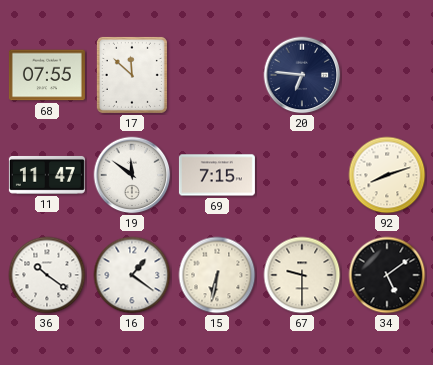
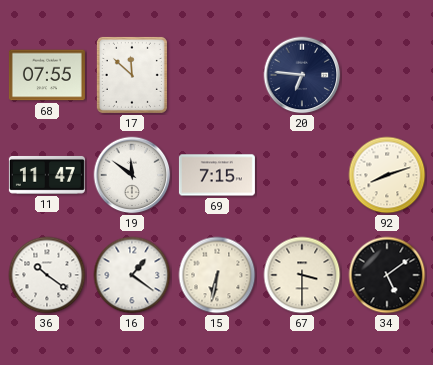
67: 9:30 -> 3:30 (302, 275)
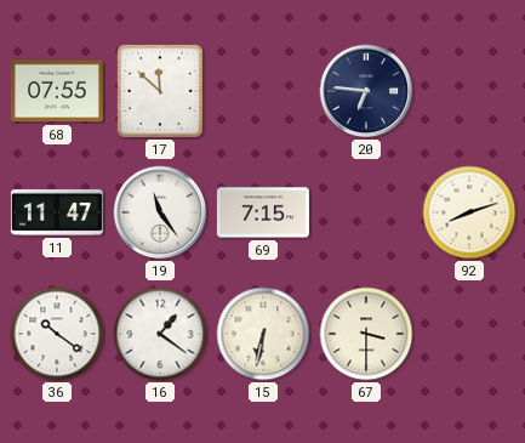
19: 11:51 -> 11:24 (160, 212)
34: 5:09 -> none (387, 275)
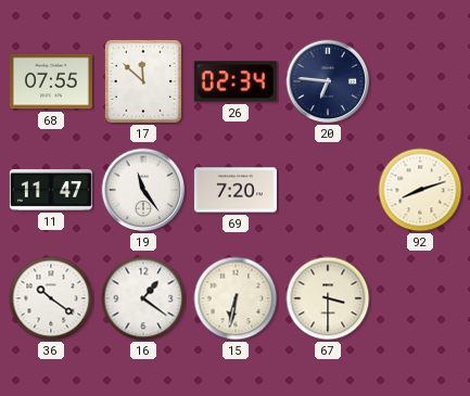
26: none -> 02:34 (236, 81)
69: 7:15 -> 7:20 (236, 190)
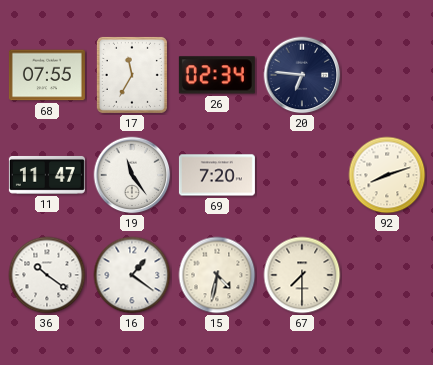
17: 11:52 -> 11:35 (132, 75)
15: 6:32 -> 4:32 (217, 275)
67: 3:30 -> 7:30 (302, 275)
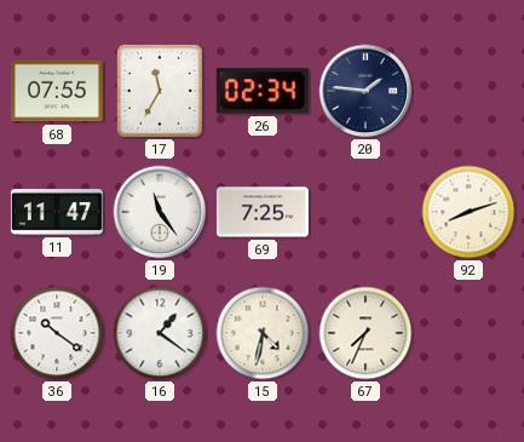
20: 6:46 -> 1:46 (365, 91)
69: 7:20 -> 7:25 (263, 212)
67: 7:30 -> 7:34 (365, 333)
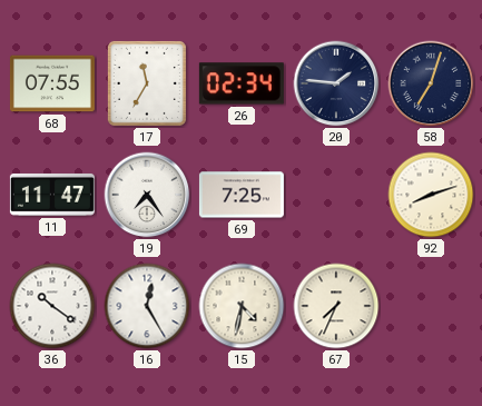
58: none -> 7:03 (431, 83)
19: 11:24 -> 7:24 (147, 195)
16: 1:21 -> 12:25 (147, 306)
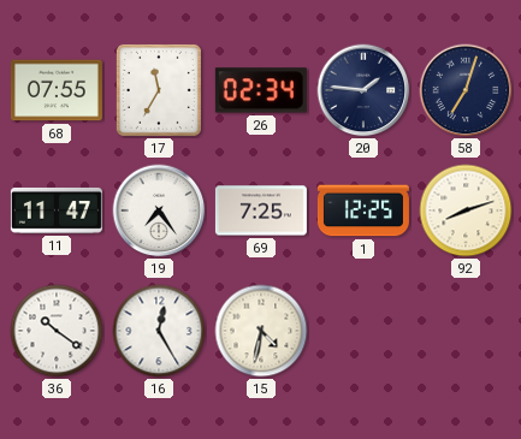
1: none -> 12:25 (363, 210)
67: 7:34 -> none (336, 306)
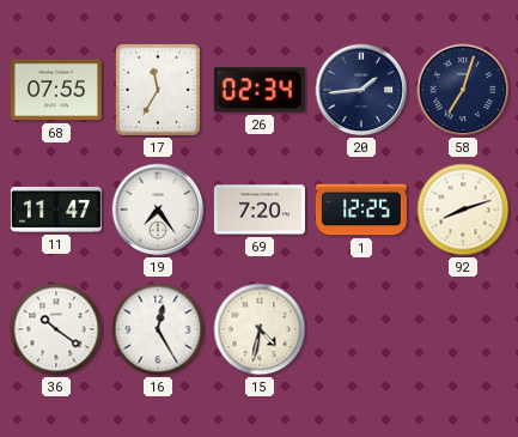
20: 1:46 -> 1:44 (361, 90)
69: 7:25 -> 7:20 (260, 210)
